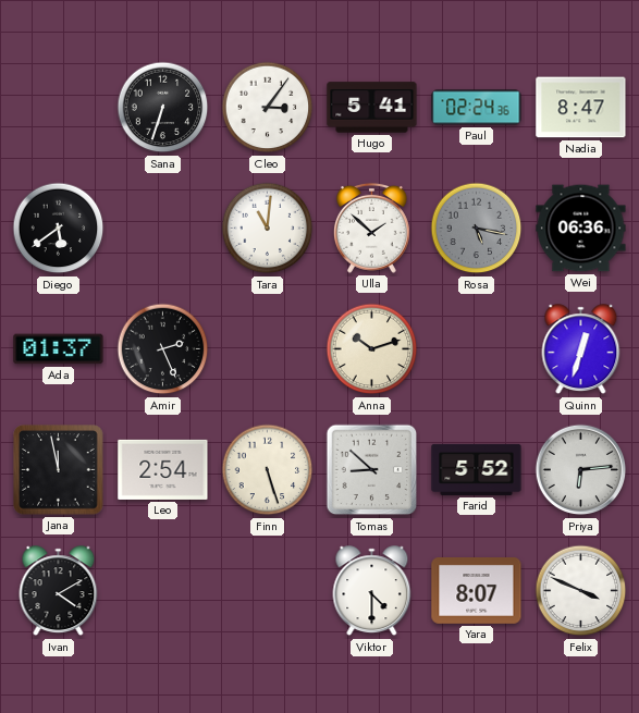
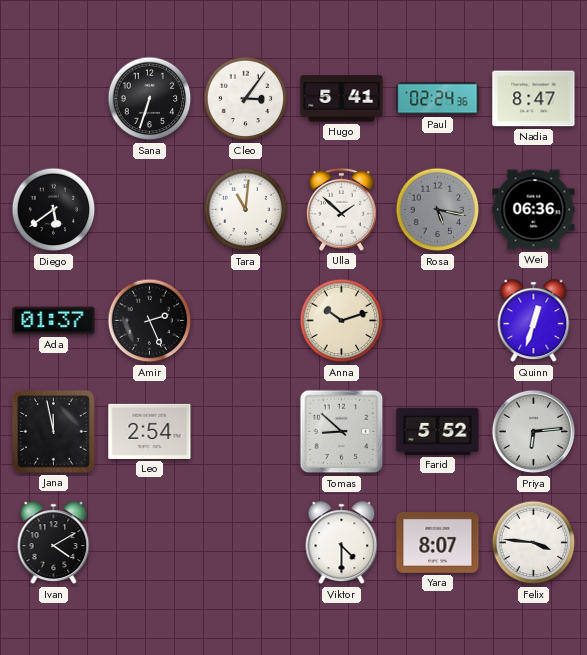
Finn: 5:27 -> none (268, 470)
Felix: 3:49 -> 3:46 (534, 543)
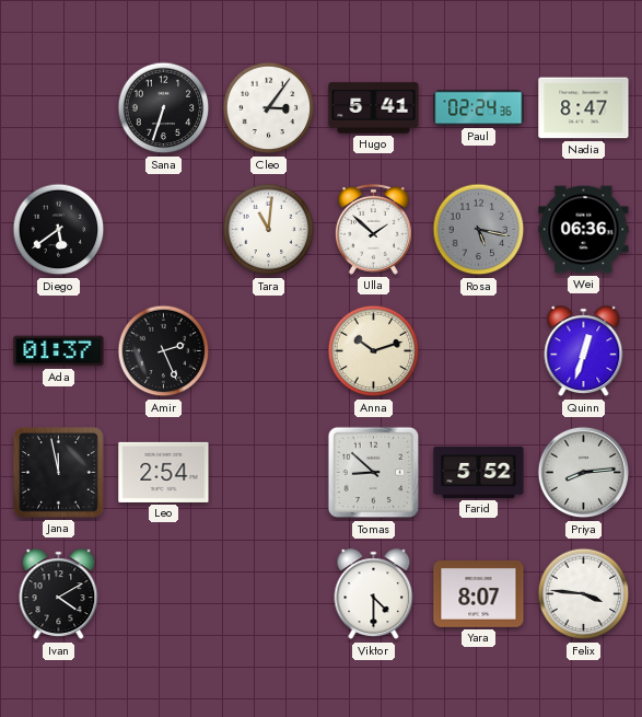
Priya: 6:14 -> 8:14 (584, 473)
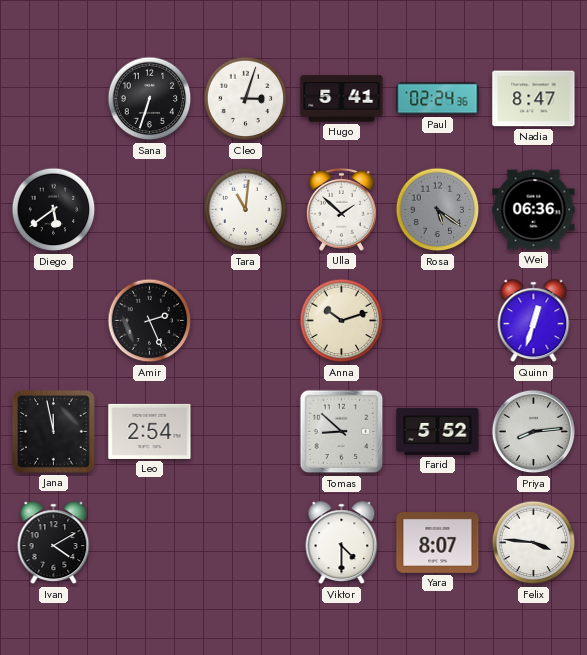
Cleo: 3:06 -> 3:03 (246, 99)
Rosa: 5:17 -> 5:21 (438, 210)
Ada: 01:37 -> none (59, 351)
